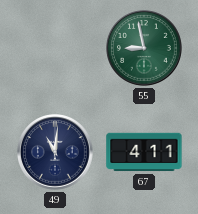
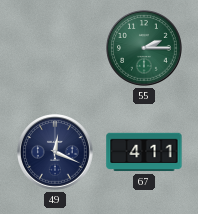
55: 8:58 -> 2:15 (144, 48)
49: 11:01 -> 12:19 (55, 152)
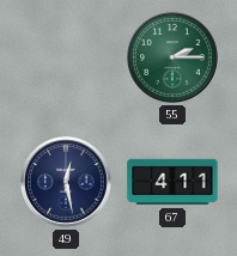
49: 12:19 -> 12:28 (66, 182)
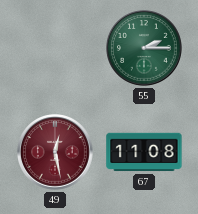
49 dial: navy -> burgundy (55, 152)
67: 4:11 -> 11:08 (144, 152)
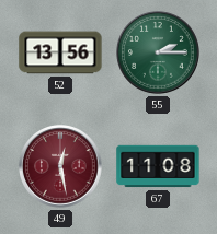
52: none -> 13:56 (60, 52)
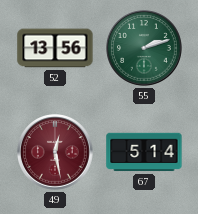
55: 2:15 -> 2:12 (144, 48)
67: 11:08 -> 5:14 (144, 152)
